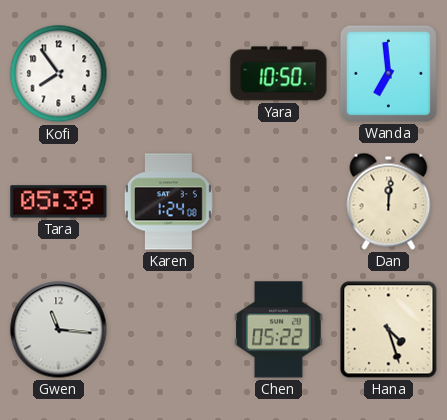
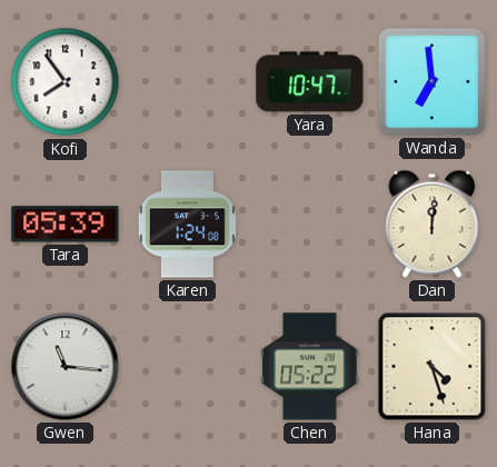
Yara: 10:50 -> 10:47 (310, 82)
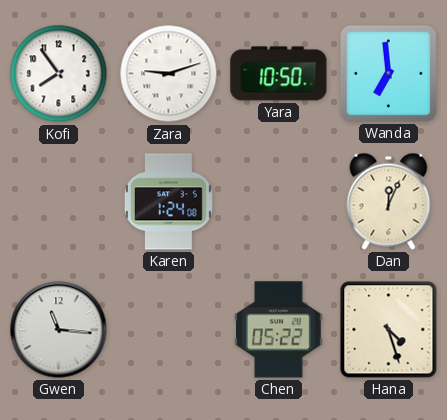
Zara: none -> 9:12 (169, 74)
Yara: 10:47 -> 10:50 (279, 74)
Tara: 05:39 -> none (66, 225)
Dan: 12:01 -> 12:04 (389, 201)
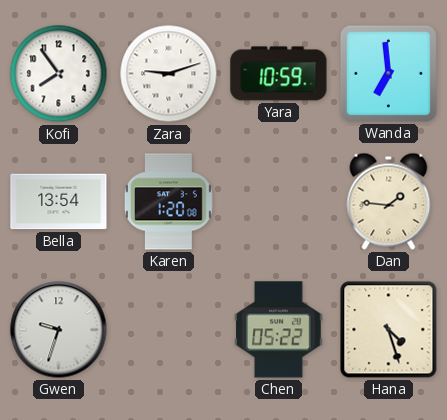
Yara: 10:50 -> 10:59 (279, 74)
Bella: none -> 13:54 (59, 202)
Karen: 1:24 -> 1:20 (168, 202)
Dan: 12:04 -> 1:46 (389, 201)
Gwen: 11:16 -> 9:33 (59, 330)
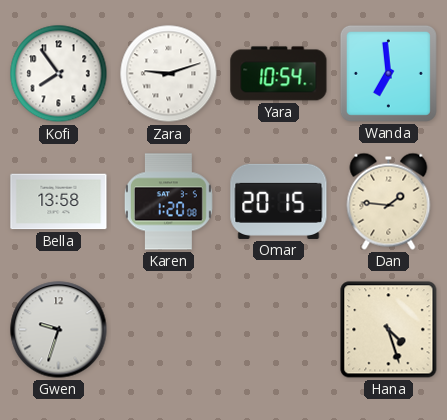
Yara: 10:59 -> 10:54 (279, 74)
Bella: 13:54 -> 13:58 (59, 202)
Omar: none -> 20:15 (279, 201)
Chen: 05:22 -> none (279, 330)
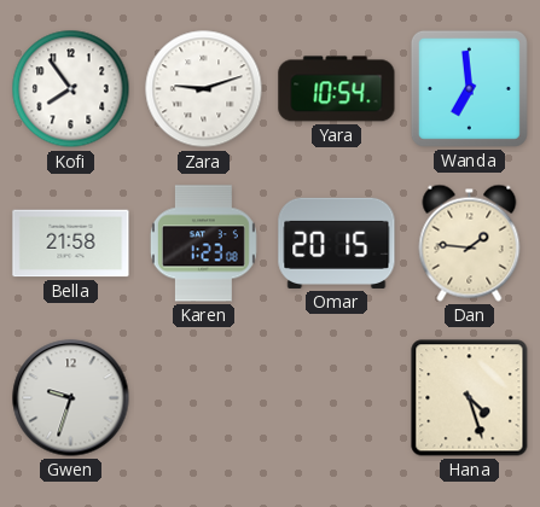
Bella: 13:58 -> 21:58 (71, 244)
Karen: 1:20 -> 1:23 (203, 244)
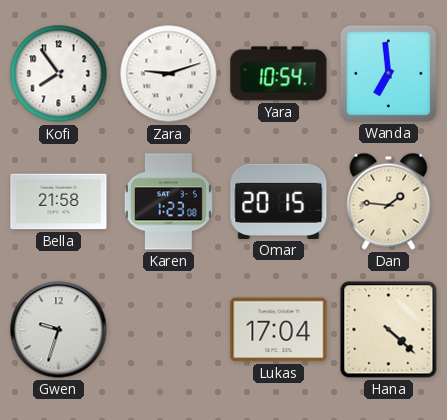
Lukas: none -> 17:04 (279, 330)
Hana: 4:27 -> 4:22 (389, 330)
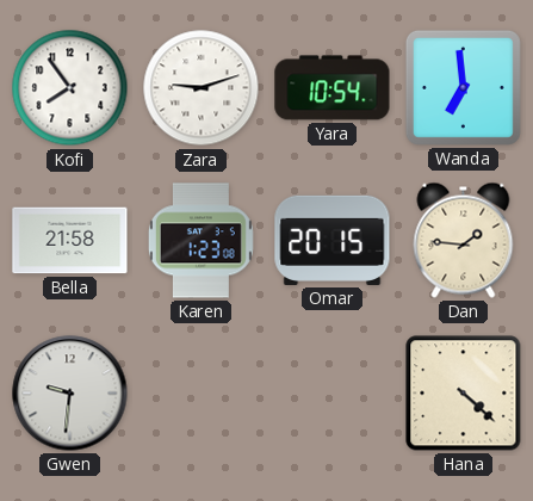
Gwen: 9:33 -> 9:31 (70, 394)
Lukas: 17:04 -> none (279, 330)
